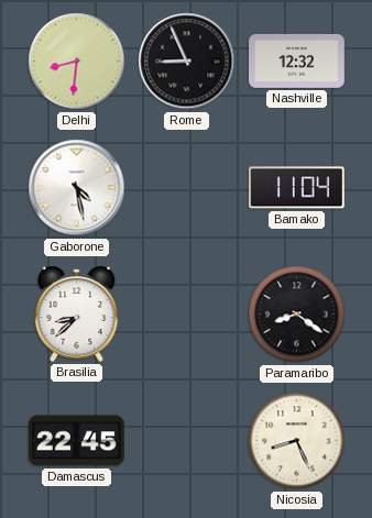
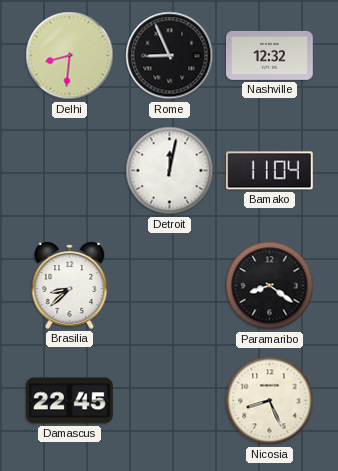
Gaborone: 4:28 -> none (77, 188)
Detroit: none -> 12:02 (170, 171)
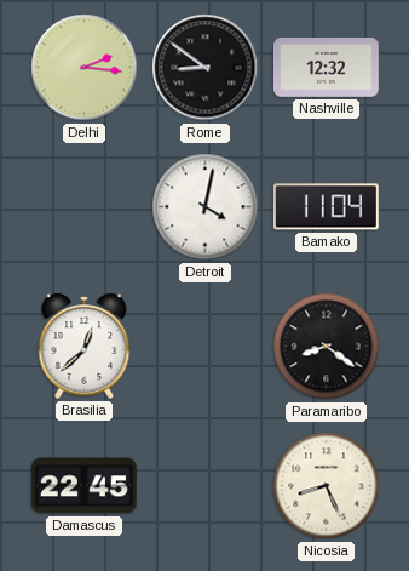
Delhi: 8:31 -> 2:16 (85, 68)
Rome: 8:56 -> 8:51 (206, 68)
Detroit: 12:02 -> 4:02 (206, 207)
Brasilia: 8:38 -> 12:38 (85, 346)
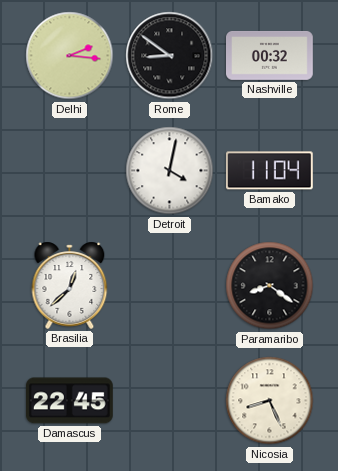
Nashville: 12:32 -> 00:32 (270, 55)
